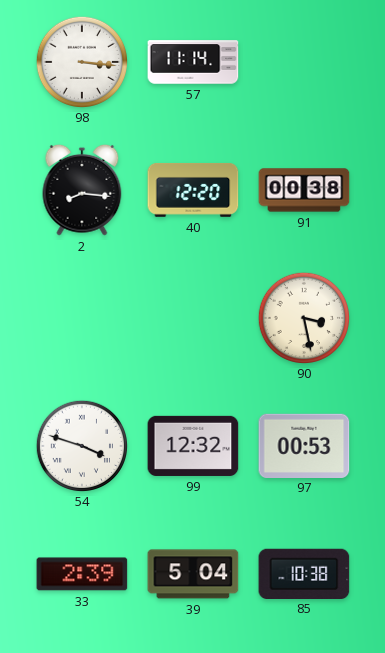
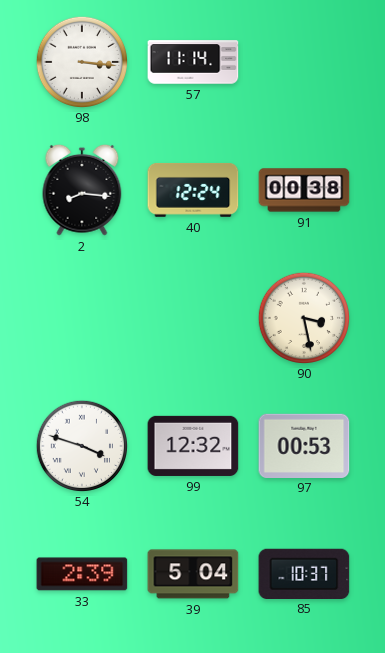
40: 12:20 -> 12:24 (193, 190)
85: 10:38 -> 10:37 (304, 573)
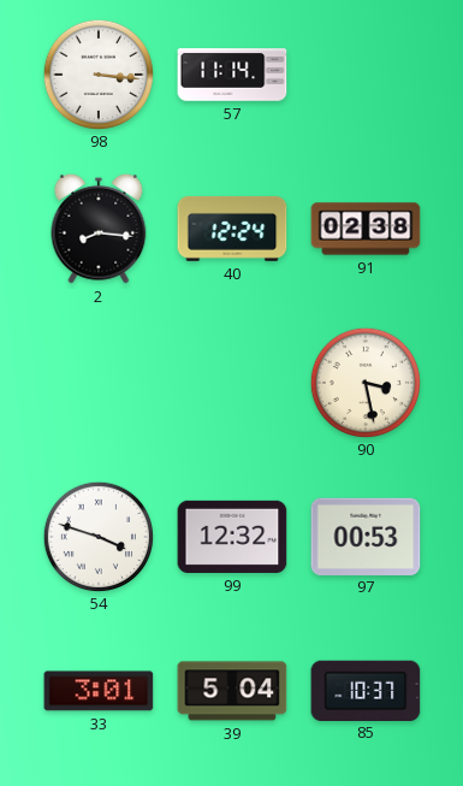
91: 00:38 -> 02:38 (366, 229)
33: 2:39 -> 3:01 (99, 691)
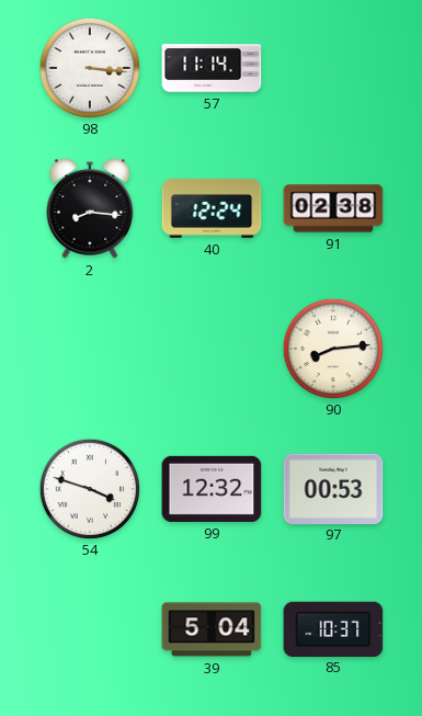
90: 3:28 -> 8:14 (332, 348)
33: 3:01 -> none (99, 691)
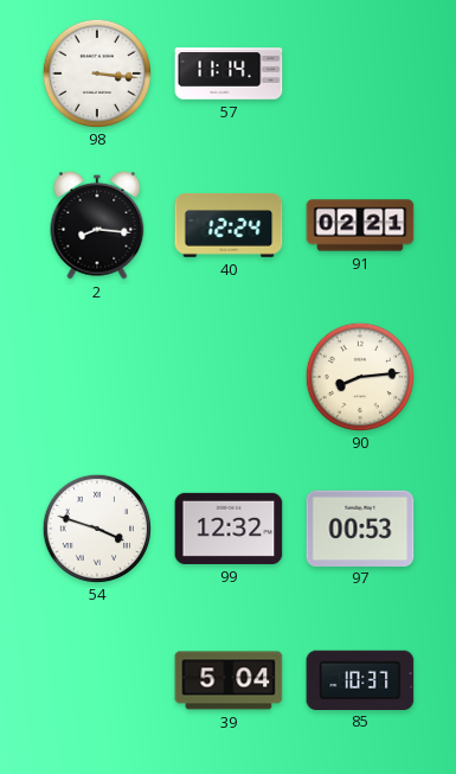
91: 02:38 -> 02:21 (360, 225)
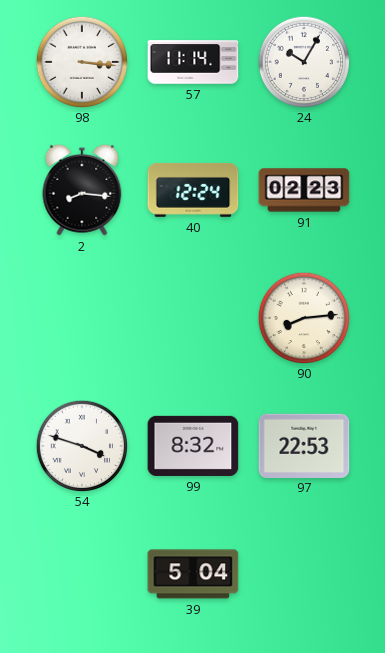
24: none -> 10:05 (303, 61)
91: 02:21 -> 02:23 (304, 190)
99: 12:32 -> 8:32 (193, 446)
97: 00:53 -> 22:53 (304, 445)
85: 10:37 -> none (360, 679)
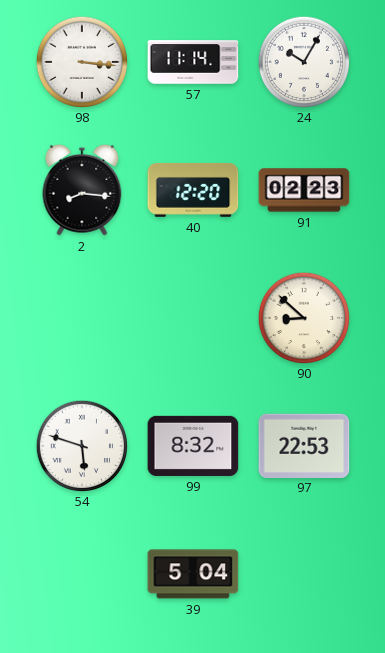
40: 12:24 -> 12:20 (193, 190)
90: 8:14 -> 8:52 (303, 317)
54: 3:48 -> 5:48 (81, 445)
